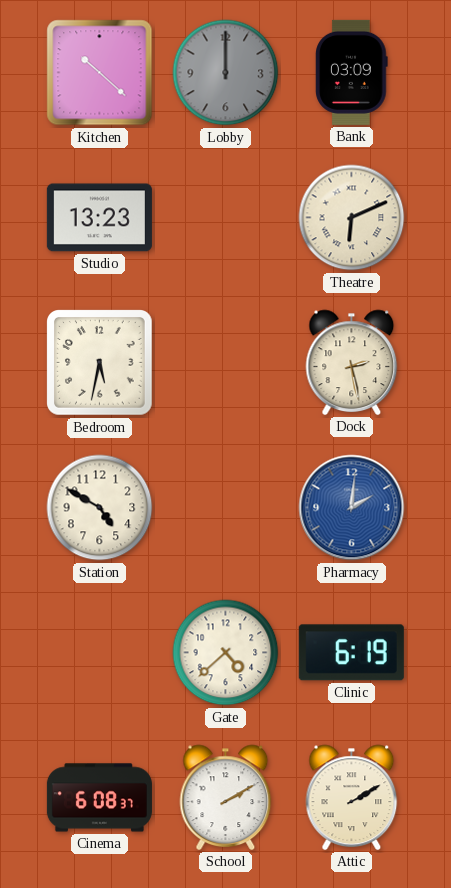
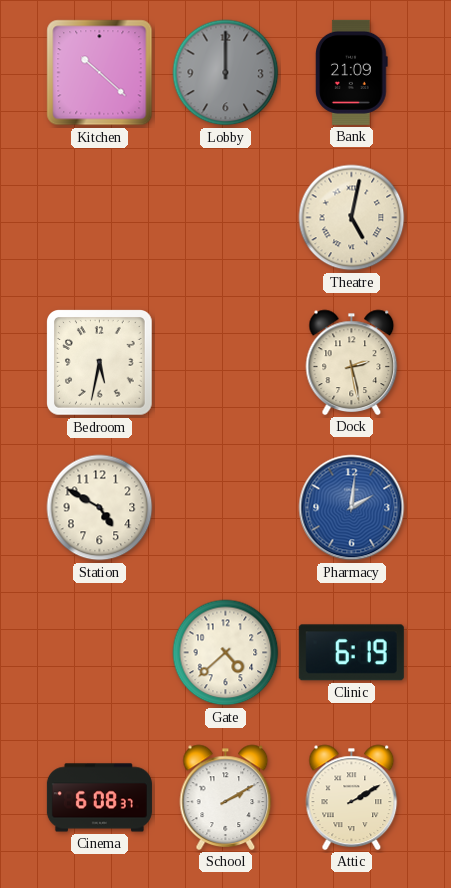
Bank: 03:09 -> 21:09 (352, 72)
Studio: 13:23 -> none (99, 218)
Theatre: 6:11 -> 5:02 (352, 218)
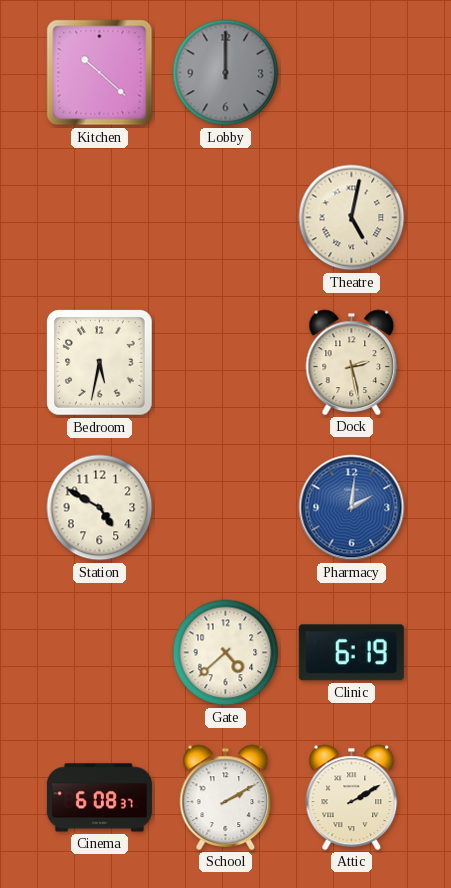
Bank: 21:09 -> none (352, 72)
